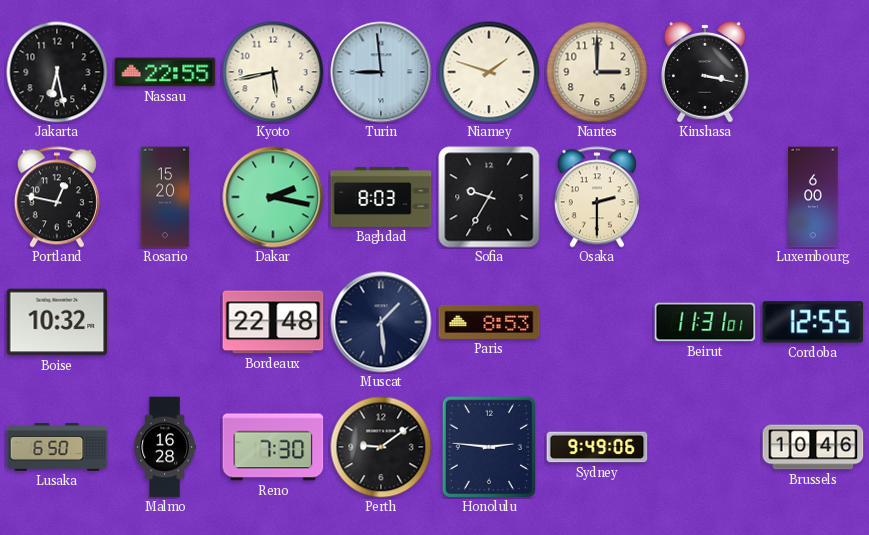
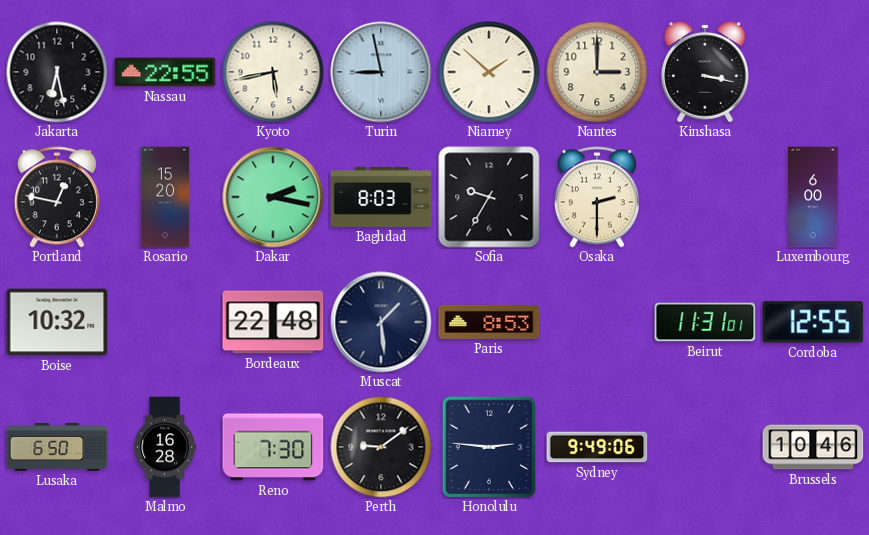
Turin: 8:59 -> 8:58 (381, 72)
Niamey: 1:48 -> 1:52 (489, 72)
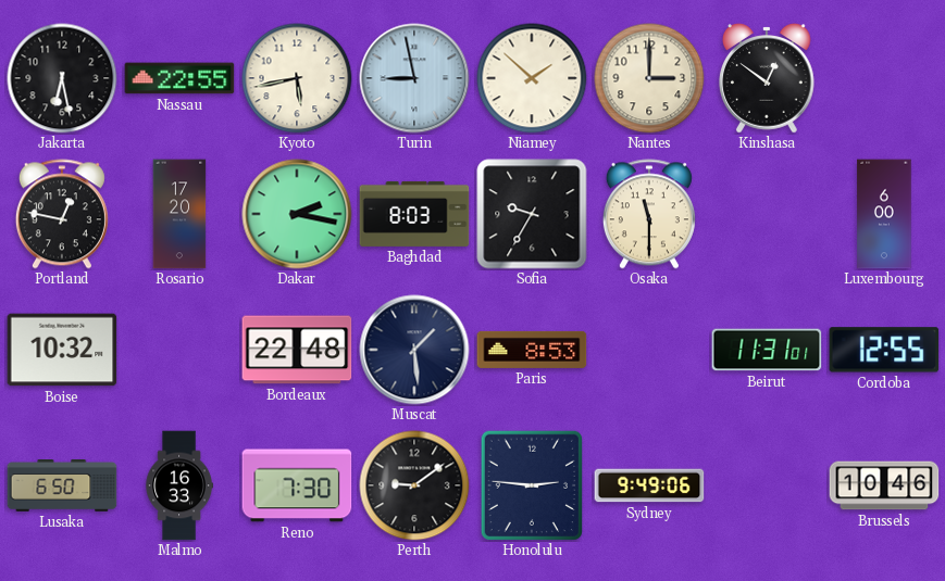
Kinshasa: 3:17 -> 12:51 (768, 78)
Rosario: 15:20 -> 17:20 (179, 214)
Osaka: 2:30 -> 11:30 (649, 214)
Malmo: 16:28 -> 16:33 (179, 485)
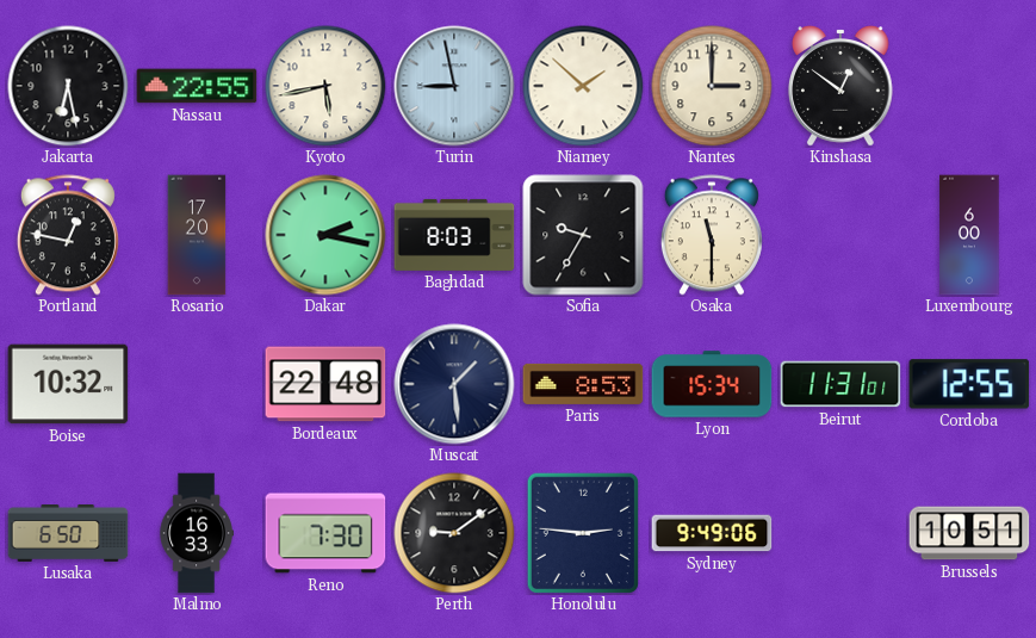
Lyon: none -> 15:34 (712, 384)
Brussels: 10:46 -> 10:51 (969, 533)
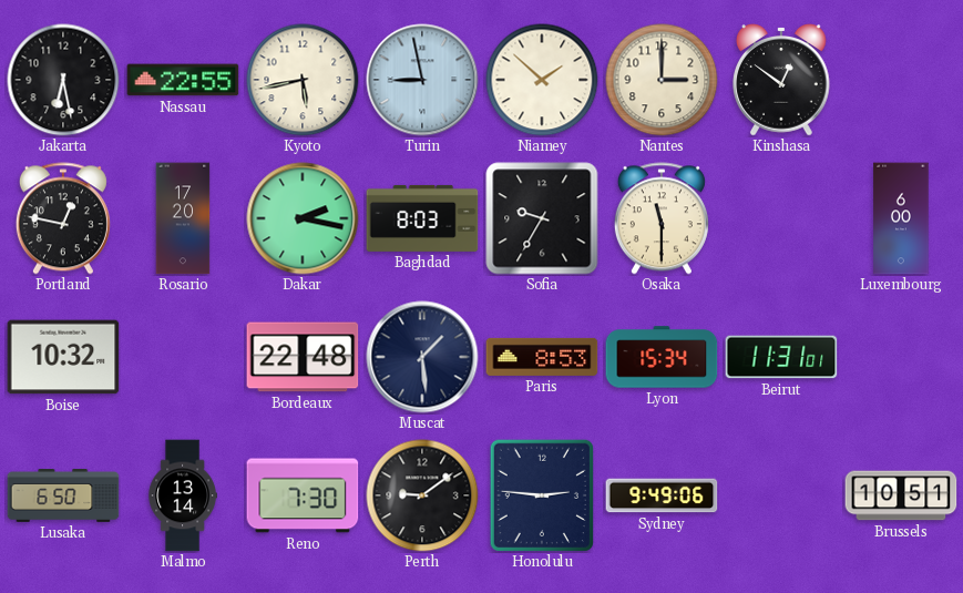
Cordoba: 12:55 -> none (969, 384)
Malmo: 16:33 -> 13:14 (183, 495)
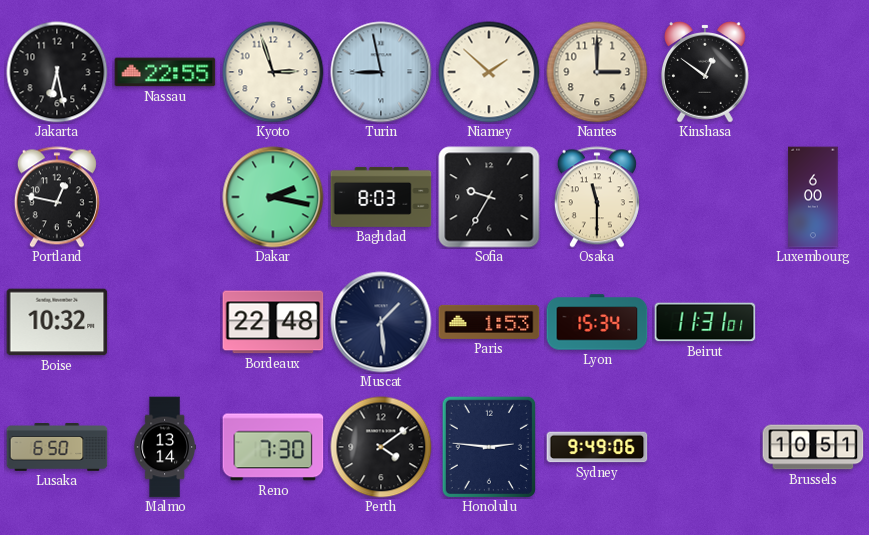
Kyoto: 5:43 -> 2:57 (273, 72)
Rosario: 17:20 -> none (183, 218)
Paris: 8:53 -> 1:53 (489, 322)
Perth: 9:09 -> 4:09 (381, 447)
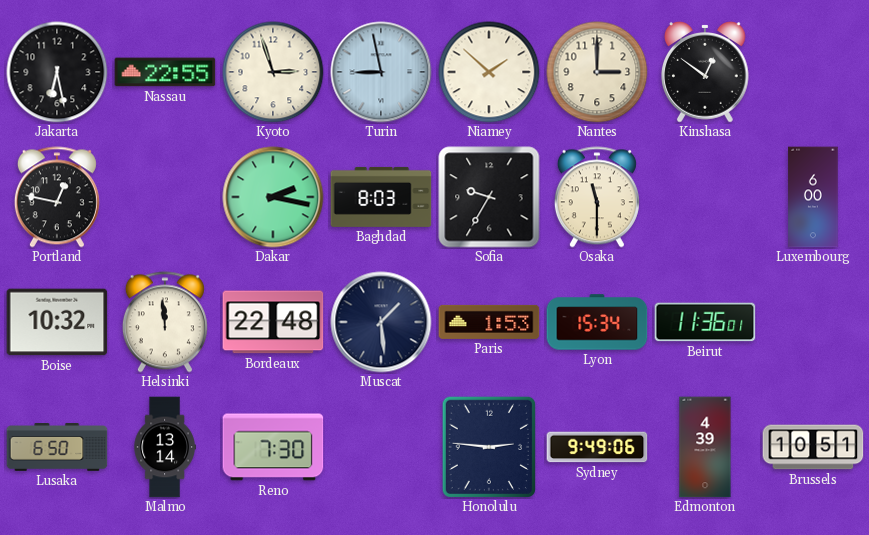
Helsinki: none -> 11:59 (165, 322)
Beirut: 11:31 -> 11:36 (705, 322)
Perth: 4:09 -> none (381, 447)
Edmonton: none -> 4:39 (705, 447)
